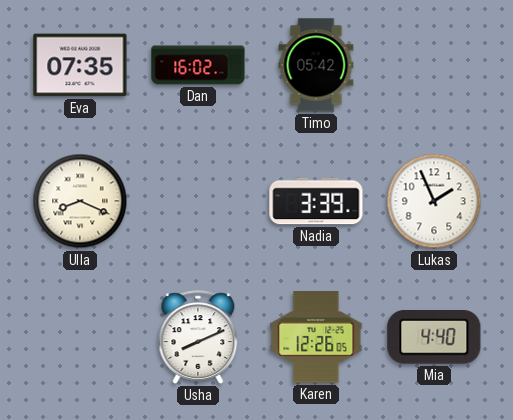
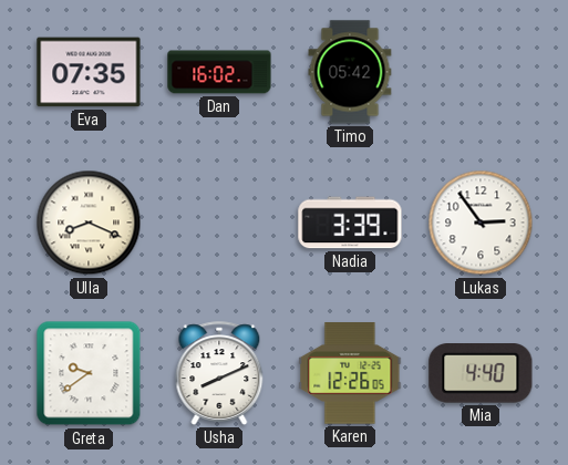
Lukas: 1:56 -> 2:54 (481, 223)
Greta: none -> 9:39 (89, 373)
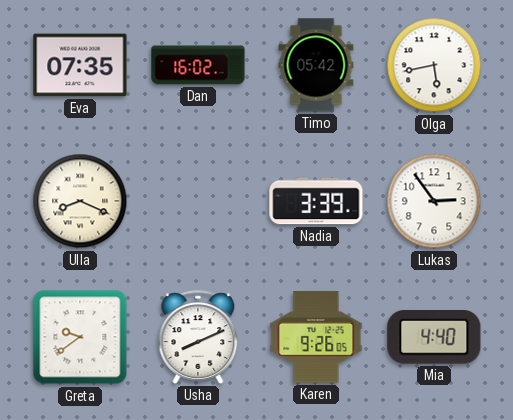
Olga: none -> 5:43 (434, 65)
Karen: 12:26 -> 9:26 (316, 337)
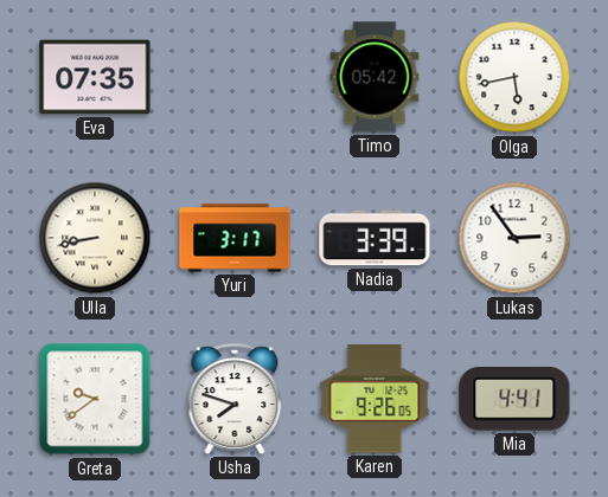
Dan: 16:02 -> none (198, 65)
Ulla: 8:19 -> 8:43 (95, 238)
Yuri: none -> 3:17 (235, 238)
Usha: 8:11 -> 7:48 (235, 399)
Mia: 4:40 -> 4:41 (514, 400)
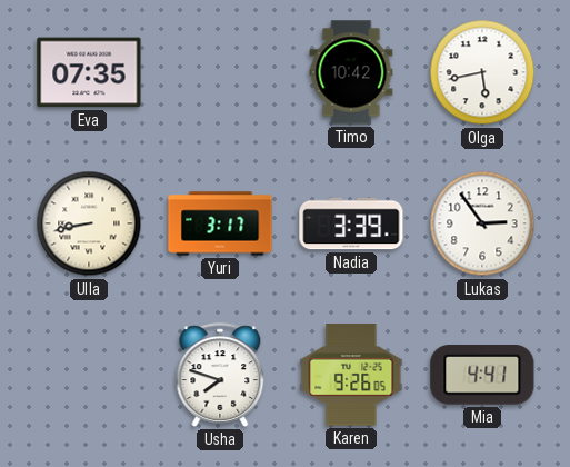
Timo: 05:42 -> 10:42 (351, 72)
Greta: 9:39 -> none (95, 399)
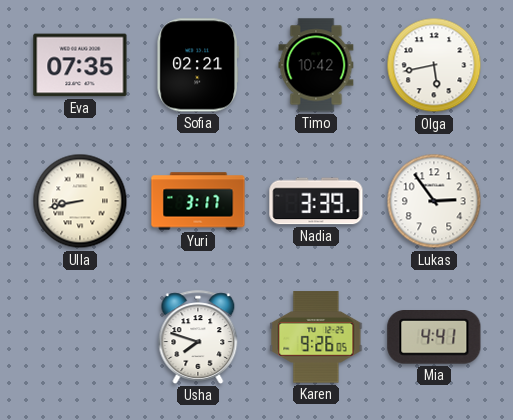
Sofia: none -> 02:21 (198, 65)
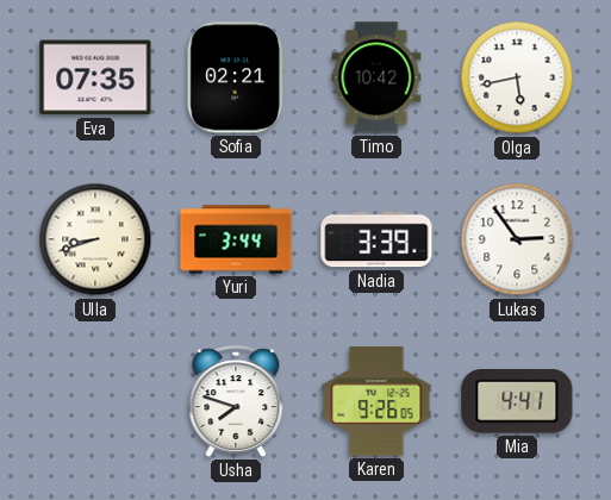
Ulla: 8:43 -> 8:42 (95, 239)
Yuri: 3:17 -> 3:44 (236, 239)
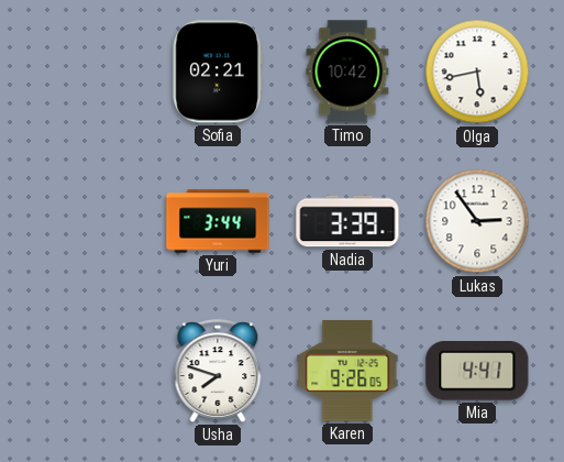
Eva: 07:35 -> none (95, 77)
Ulla: 8:42 -> none (95, 239)
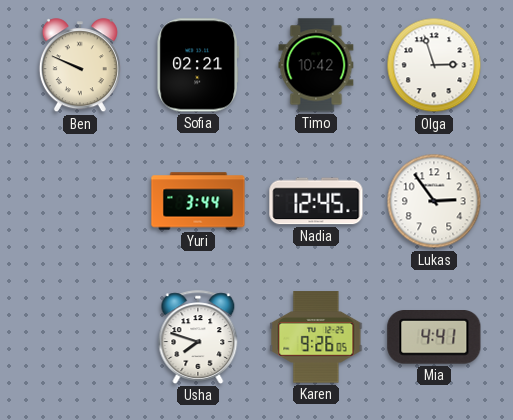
Ben: none -> 9:49 (80, 66)
Olga: 5:43 -> 2:57 (434, 65)
Nadia: 3:39 -> 12:45 (316, 201)
